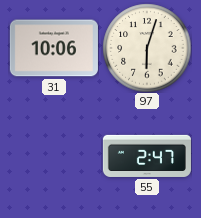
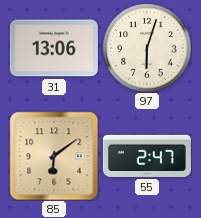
31: 10:06 -> 13:06 (54, 48)
85: none -> 6:09 (54, 156)
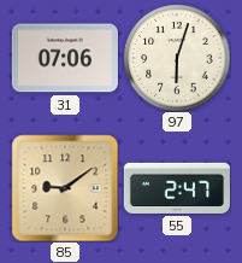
31: 13:06 -> 07:06 (65, 58)
85: 6:09 -> 9:09 (65, 188)
